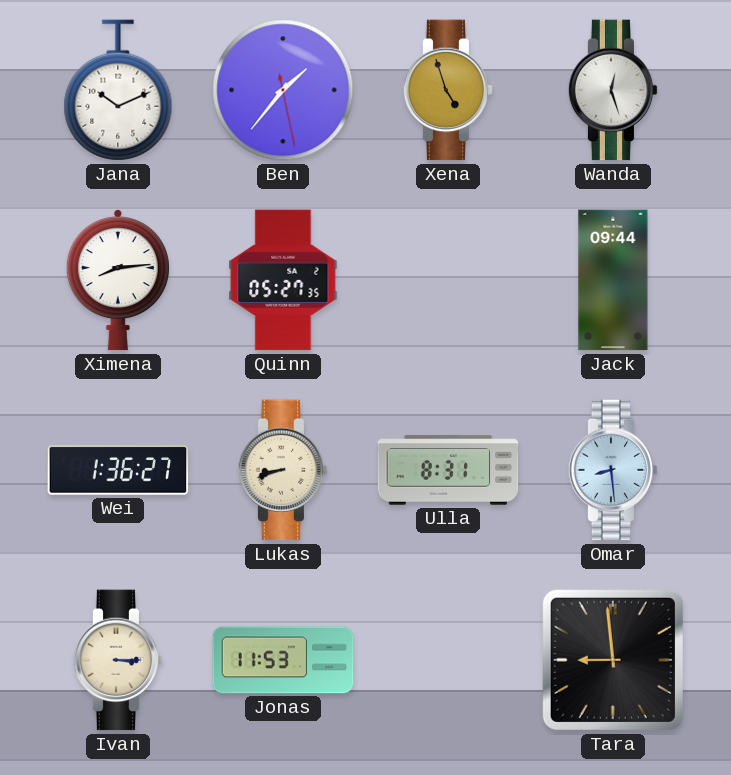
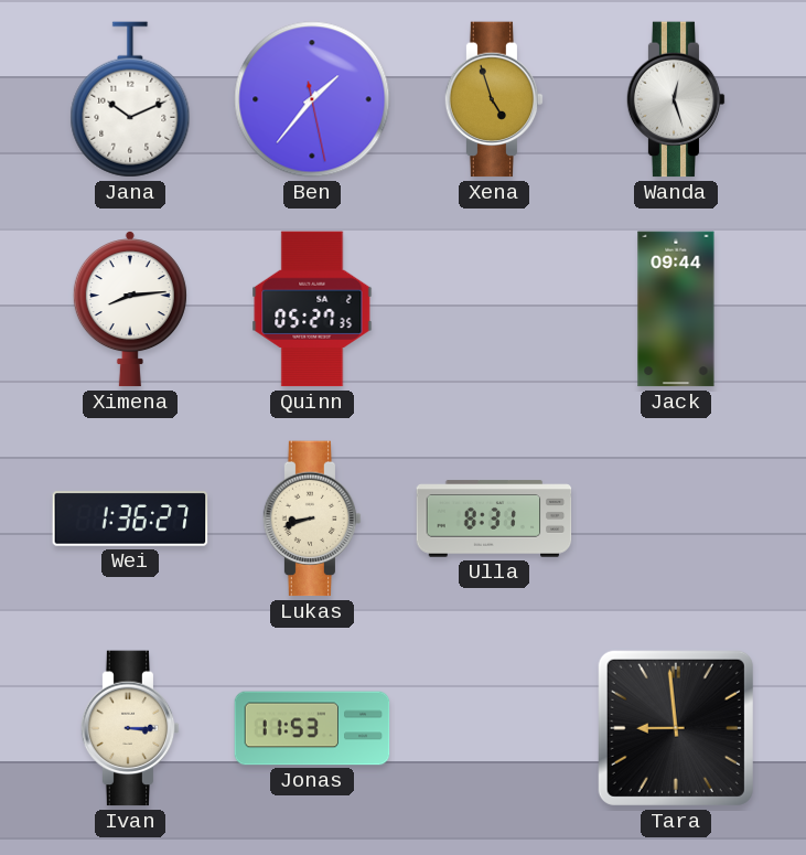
Omar: 8:29 -> none (613, 470)
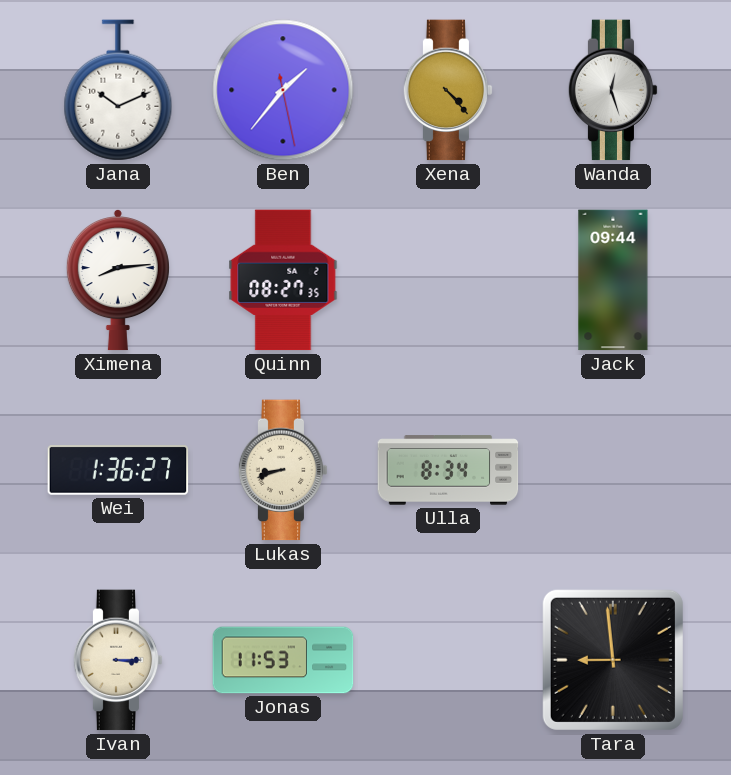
Xena: 4:57 -> 4:23 (448, 90)
Quinn: 05:27 -> 08:27 (283, 280)
Ulla: 8:31 -> 8:34 (448, 470)
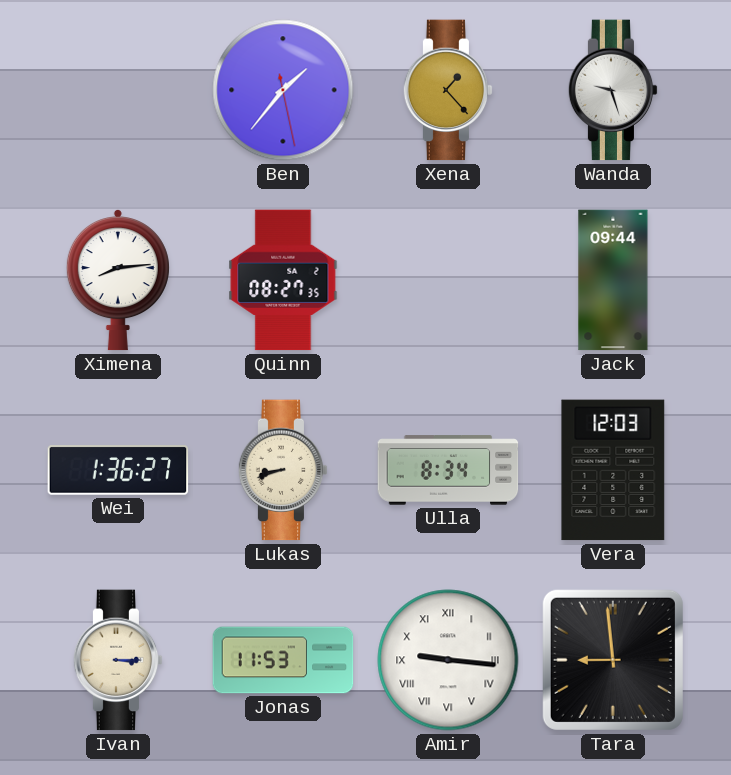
Jana: 10:11 -> none (118, 90)
Xena: 4:23 -> 1:23 (448, 90)
Wanda: 12:27 -> 9:27 (613, 90)
Vera: none -> 12:03 (613, 470)
Amir: none -> 9:16 (448, 660)
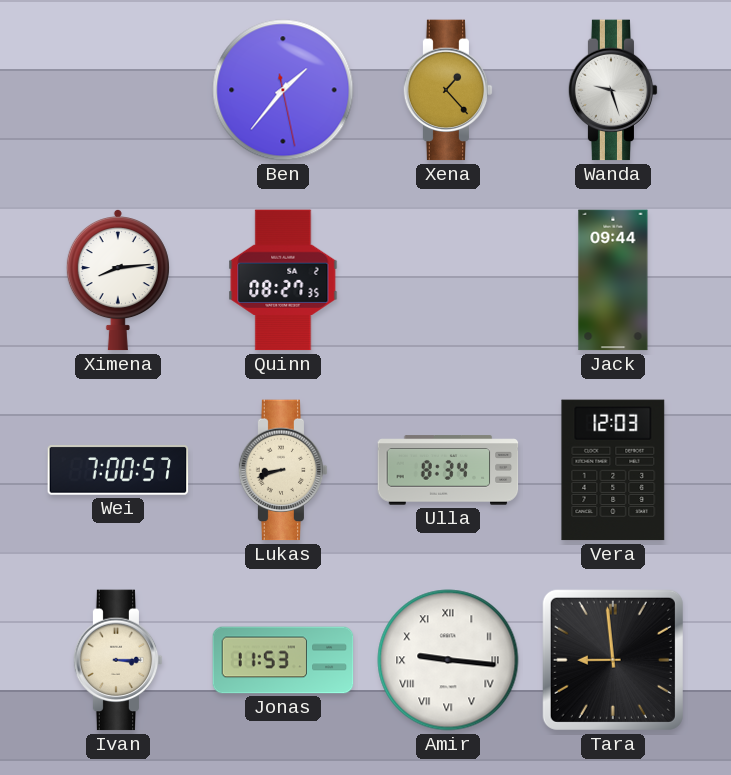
Wei: 1:36 -> 7:00 (118, 470)
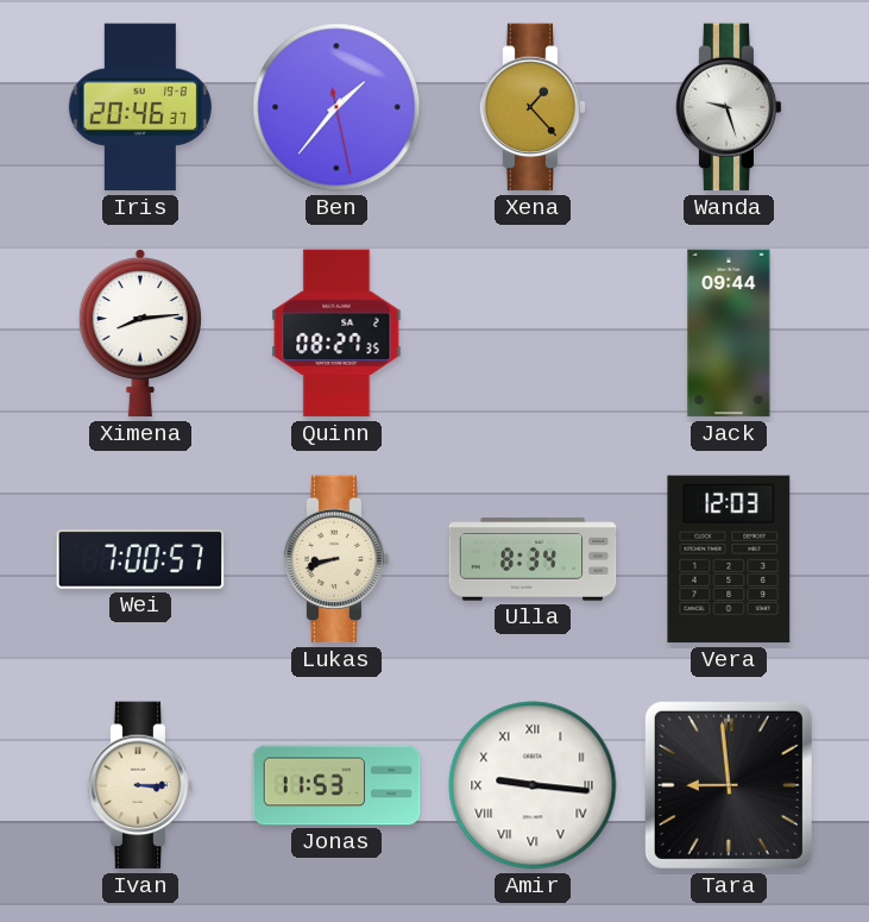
Iris: none -> 20:46 (140, 107)
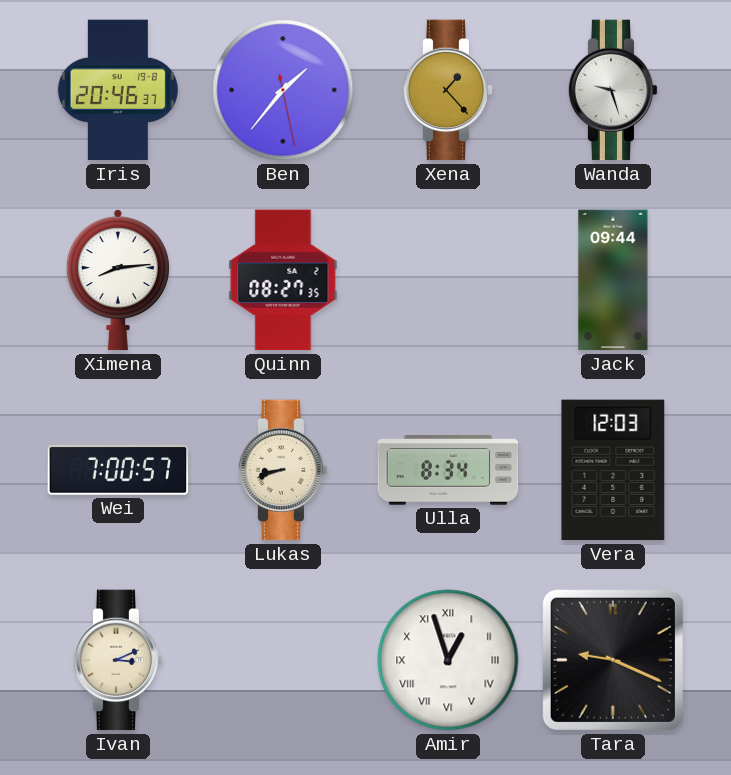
Ivan: 3:15 -> 3:11 (118, 660)
Jonas: 11:53 -> none (336, 785)
Amir: 9:16 -> 12:57 (448, 660)
Tara: 8:59 -> 9:19 (613, 660)
